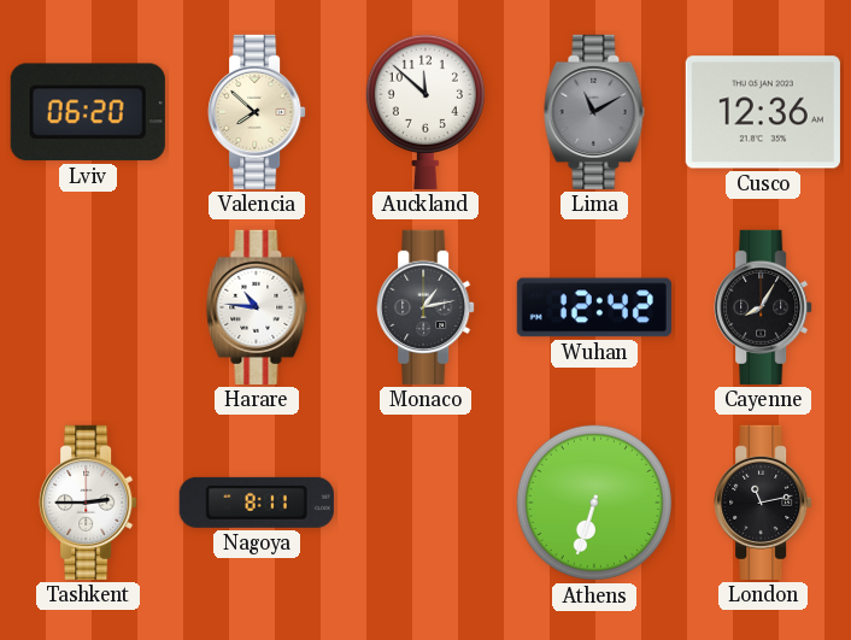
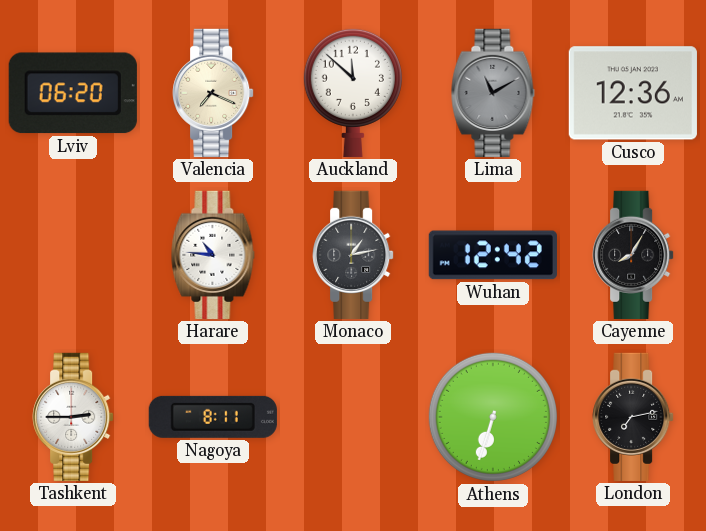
Valencia: 7:52 -> 7:19 (213, 93)
London: 11:13 -> 7:13 (633, 417)
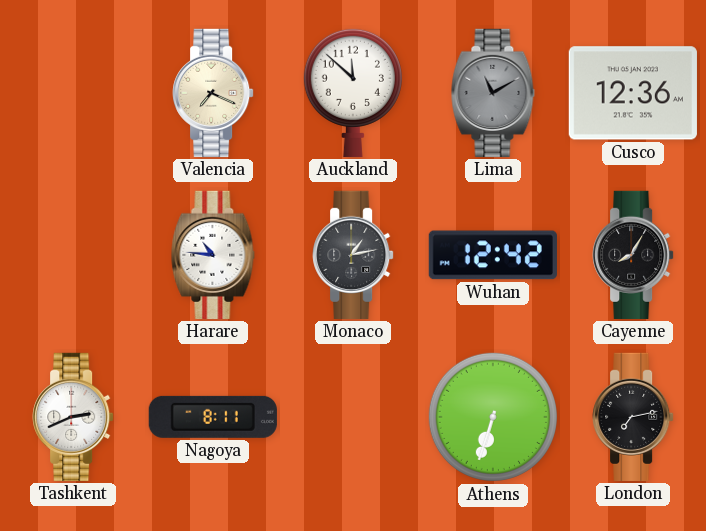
Lviv: 06:20 -> none (73, 93)
Tashkent: 2:45 -> 2:41 (73, 417)
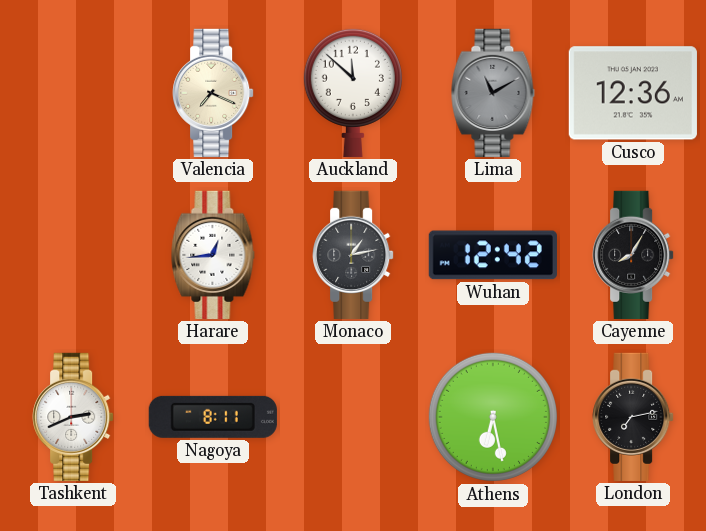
Harare: 10:46 -> 12:44 (213, 255)
Athens: 6:33 -> 6:28 (493, 417)
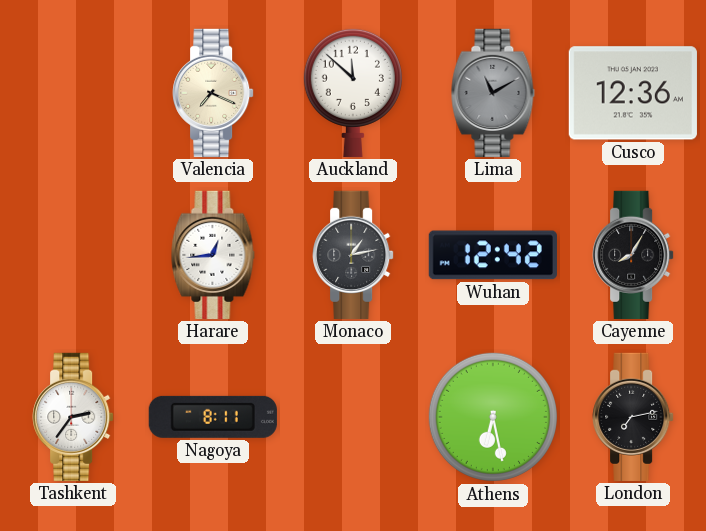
Tashkent: 2:41 -> 2:36 (73, 417)
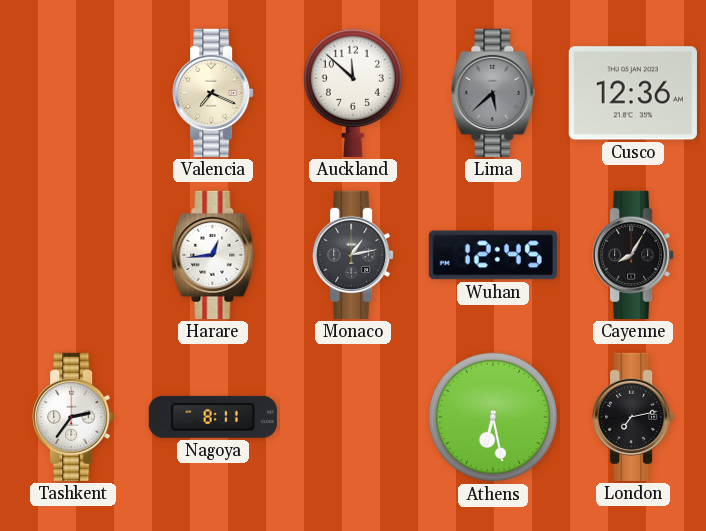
Lima: 11:10 -> 5:38 (493, 93)
Wuhan: 12:42 -> 12:45 (493, 255)
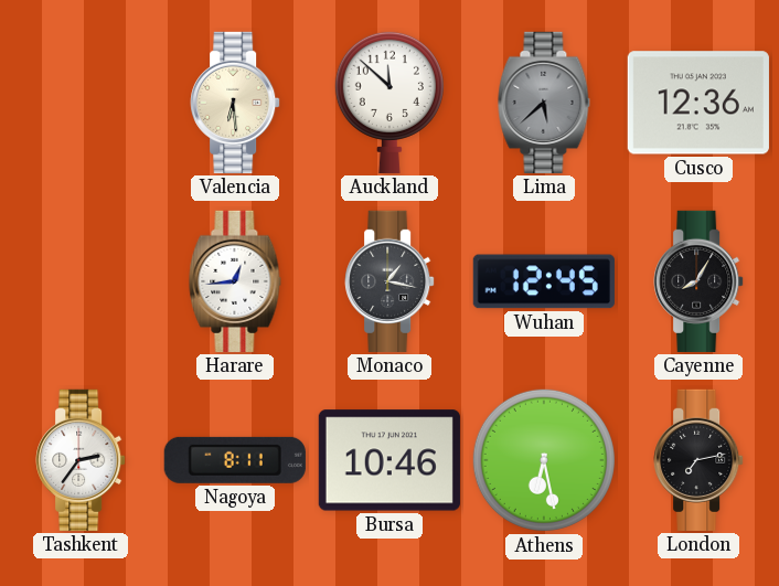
Valencia: 7:19 -> 6:29 (235, 103)
Monaco: 1:13 -> 1:17 (390, 281)
Bursa: none -> 10:46 (390, 460)
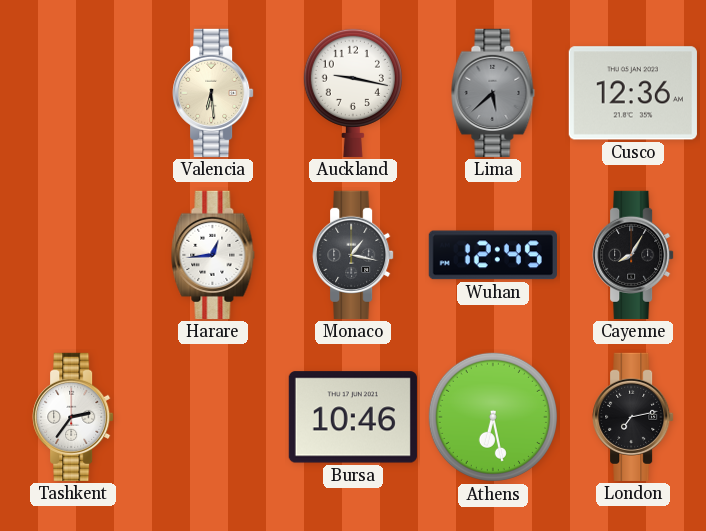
Auckland: 11:52 -> 9:17 (353, 92)
Nagoya: 8:11 -> none (235, 460)
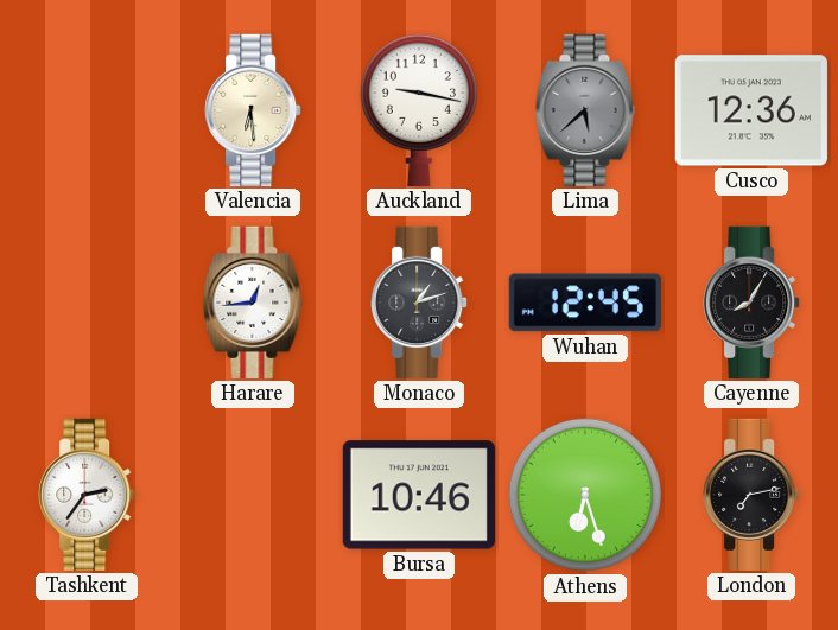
Monaco: 1:17 -> 1:12 (419, 303)
Athens: 6:28 -> 6:27 (585, 495)
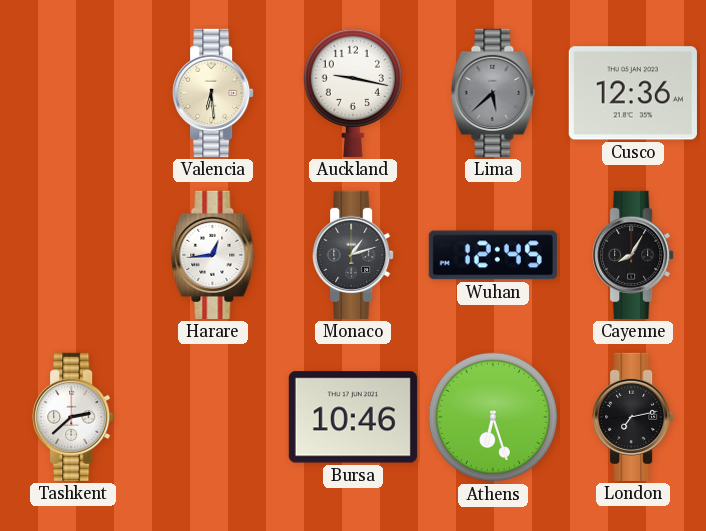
Tashkent: 2:36 -> 2:38 (73, 417)
